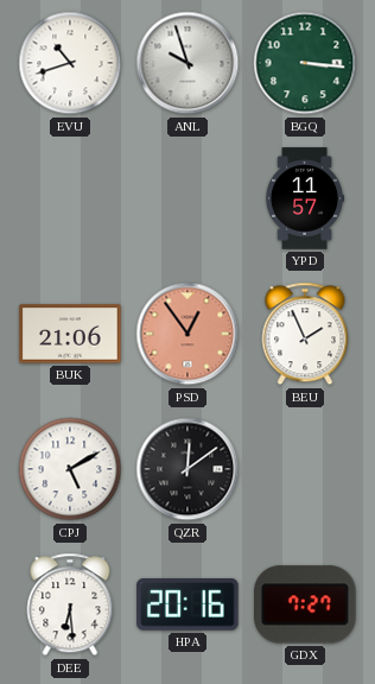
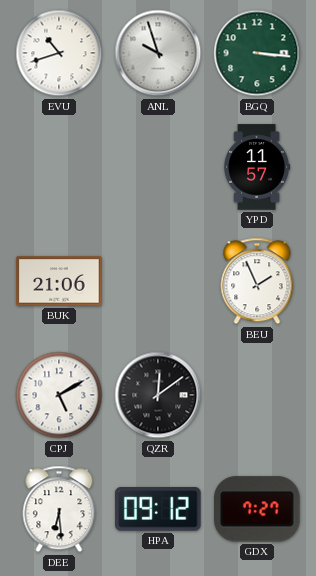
PSD: 12:54 -> none (188, 334)
HPA: 20:16 -> 09:12 (158, 509)
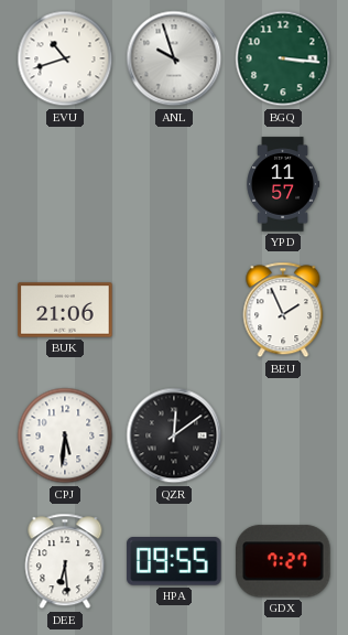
CPJ: 5:10 -> 5:31 (65, 435)
HPA: 09:12 -> 09:55 (174, 561)
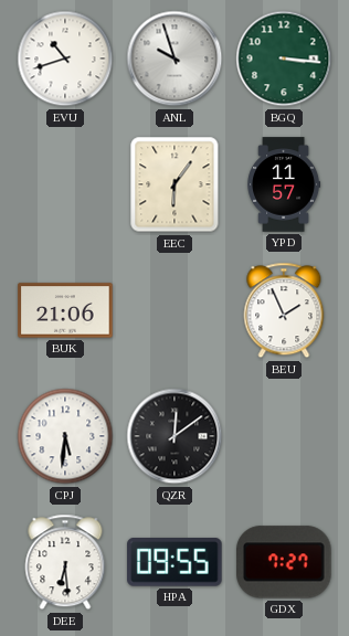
EEC: none -> 6:06 (174, 184)
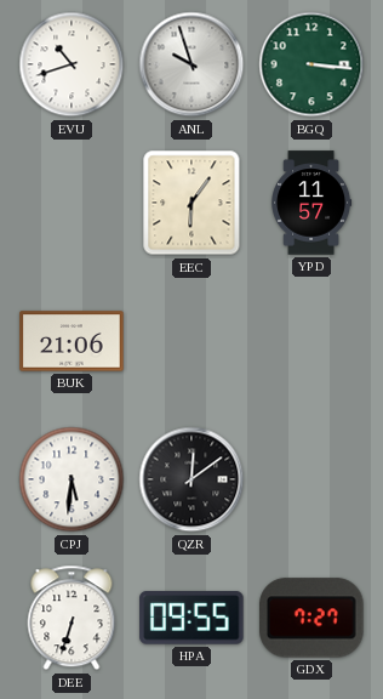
BEU: 1:56 -> none (284, 310)
DEE: 6:29 -> 6:33 (72, 618)
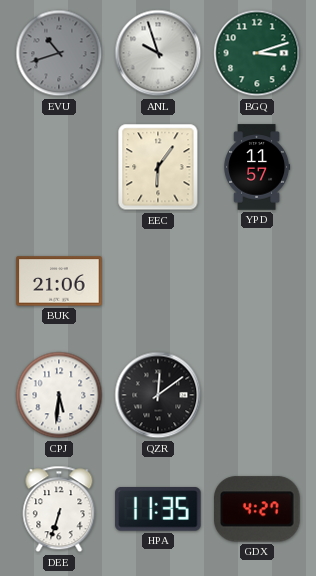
EVU dial: white -> grey (59, 53)
BGQ: 3:16 -> 3:12 (257, 53)
HPA: 09:55 -> 11:35 (158, 509)
GDX: 7:27 -> 4:27 (257, 509)
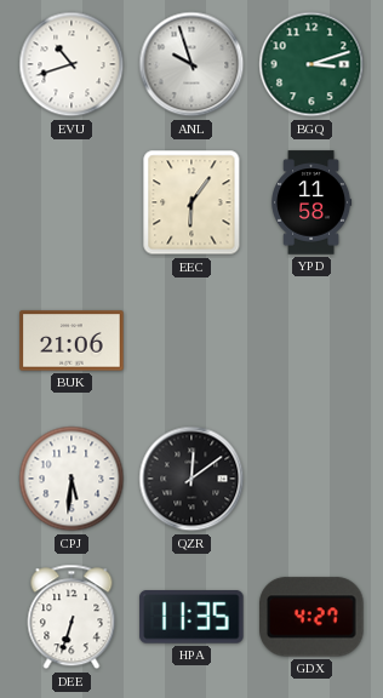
EVU dial: grey -> white (72, 64)
YPD: 11:57 -> 11:58 (311, 202)
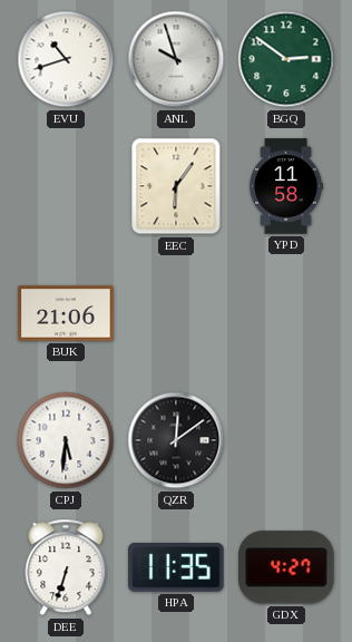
BGQ: 3:12 -> 2:51 (286, 59)
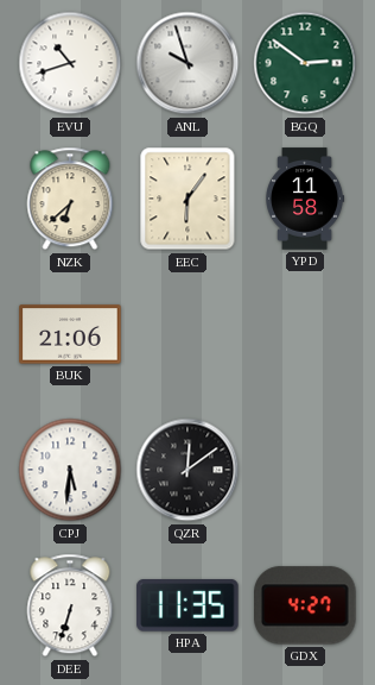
NZK: none -> 6:38 (70, 199)
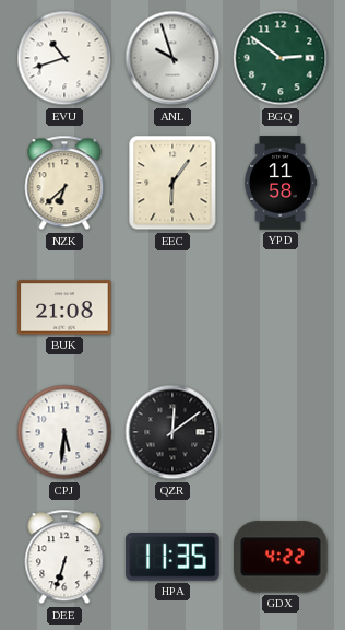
BUK: 21:06 -> 21:08 (64, 307)
GDX: 4:27 -> 4:22 (281, 557)
